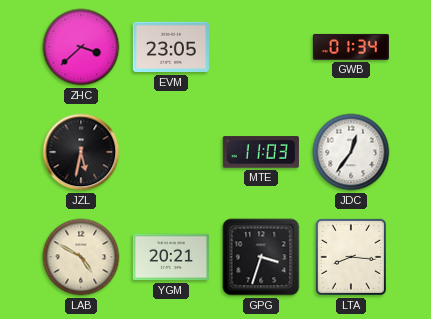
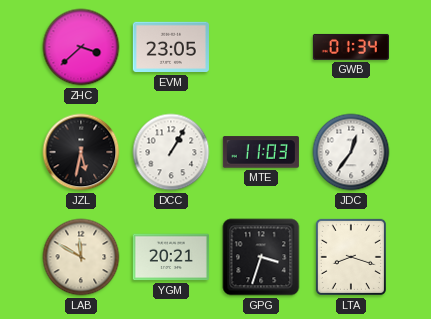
DCC: none -> 1:05 (171, 152)
LAB: 4:50 -> 11:50 (81, 257)
LTA: 8:16 -> 8:18 (351, 257)
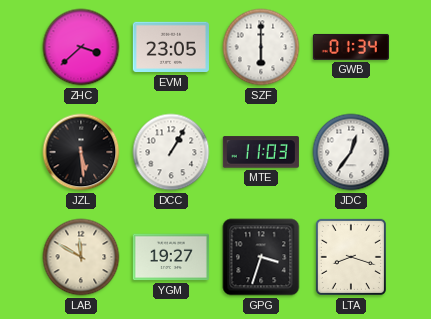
SZF: none -> 6:00 (261, 47)
JZL: 5:32 -> 5:29 (81, 152)
YGM: 20:21 -> 19:27 (171, 257)
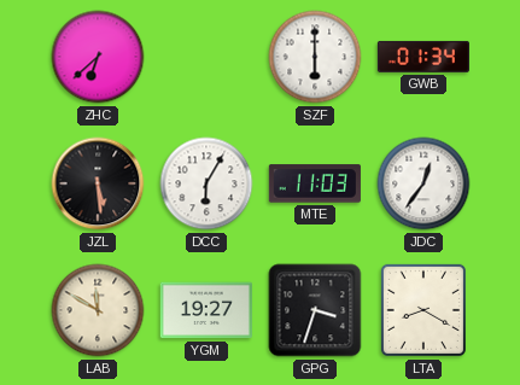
ZHC: 3:38 -> 6:38 (98, 57)
EVM: 23:05 -> none (171, 47)
DCC: 1:05 -> 6:05 (206, 183)
LTA: 8:18 -> 8:20 (423, 310)
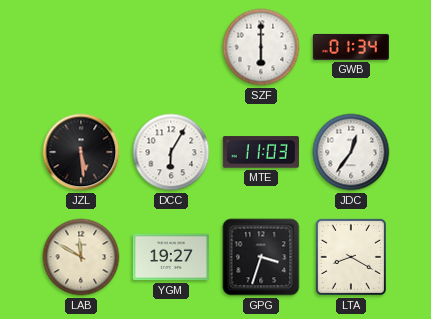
ZHC: 6:38 -> none (98, 57)
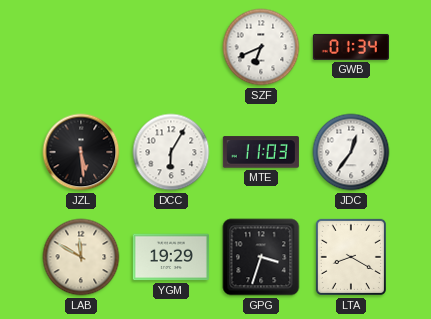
SZF: 6:00 -> 6:41 (261, 47)
YGM: 19:27 -> 19:29 (171, 257)
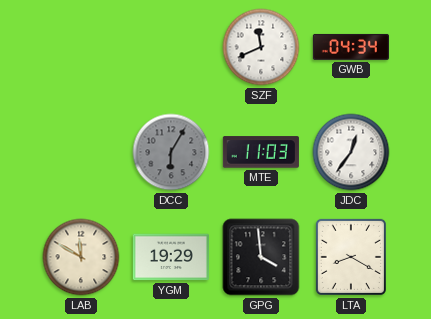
SZF: 6:41 -> 11:41 (261, 47)
GWB: 01:34 -> 04:34 (351, 47)
JZL: 5:29 -> none (81, 152)
DCC dial: white -> grey (171, 152)
GPG: 3:33 -> 3:59 (261, 257)
